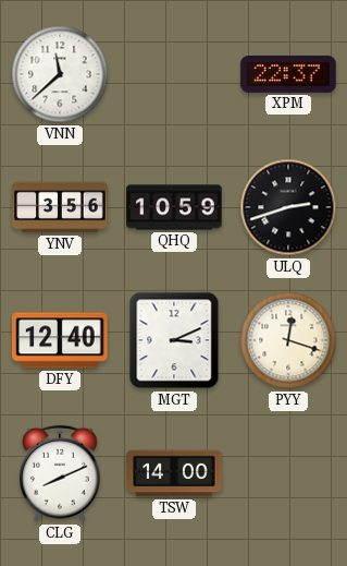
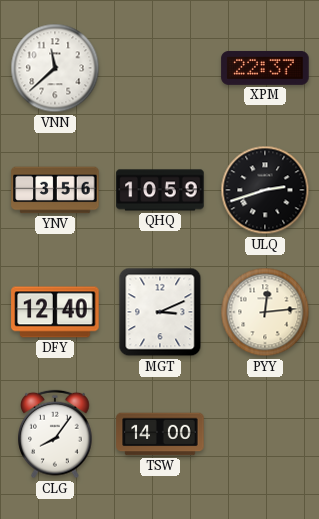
PYY: 12:18 -> 12:14 (265, 312)
CLG: 8:11 -> 8:06 (55, 434)
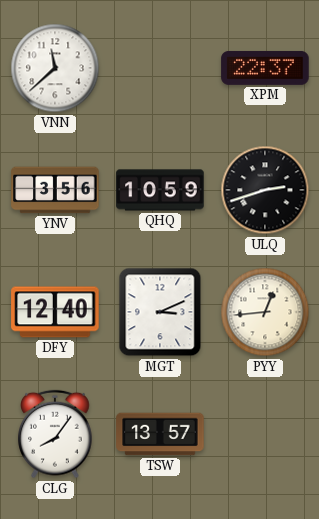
PYY: 12:14 -> 12:44 (265, 312)
TSW: 14:00 -> 13:57 (160, 434)
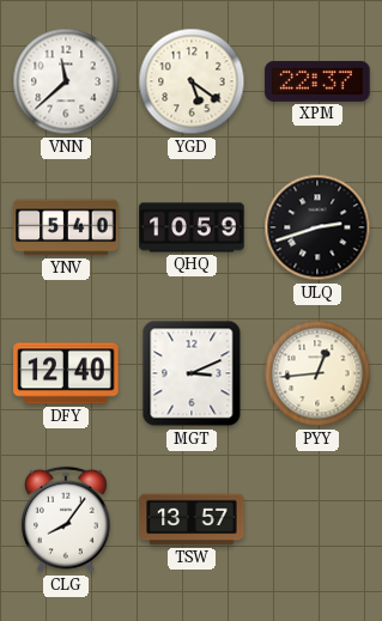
YGD: none -> 5:21 (192, 81)
YNV: 3:56 -> 5:40 (66, 227)
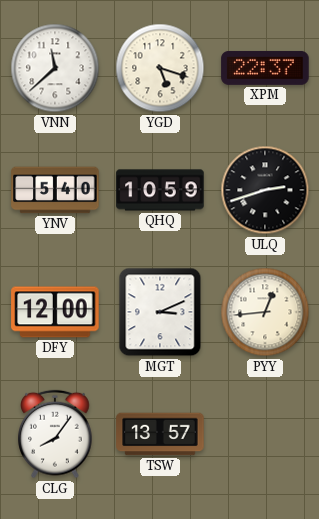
YGD: 5:21 -> 5:18 (160, 68)
DFY: 12:40 -> 12:00 (55, 312)
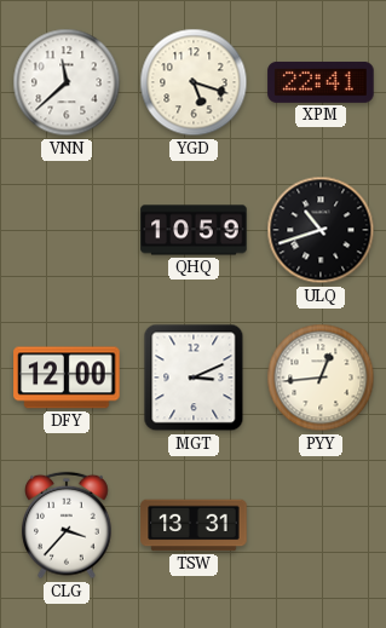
XPM: 22:37 -> 22:41 (321, 82)
YNV: 5:40 -> none (55, 190)
ULQ: 2:42 -> 10:42 (321, 230)
CLG: 8:06 -> 3:37 (67, 525)
TSW: 13:57 -> 13:31 (194, 525)
